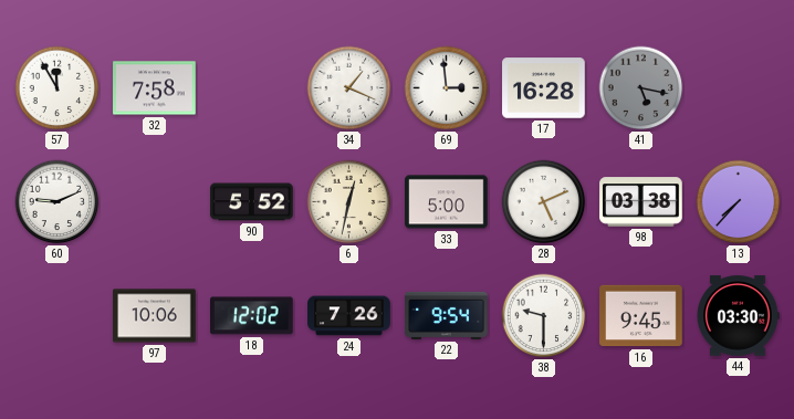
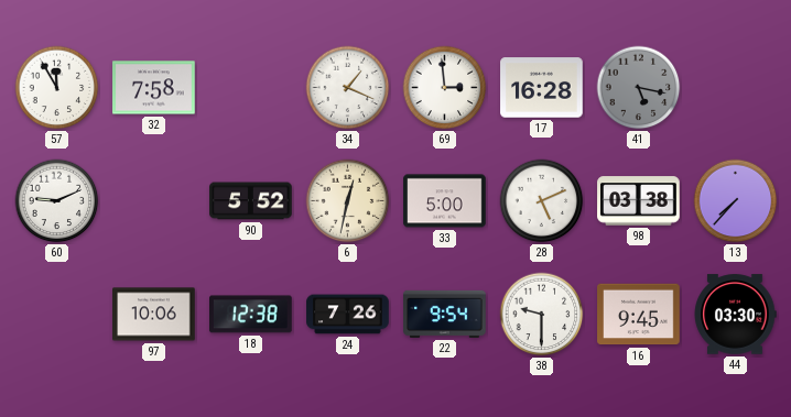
18: 12:02 -> 12:38 (251, 315)
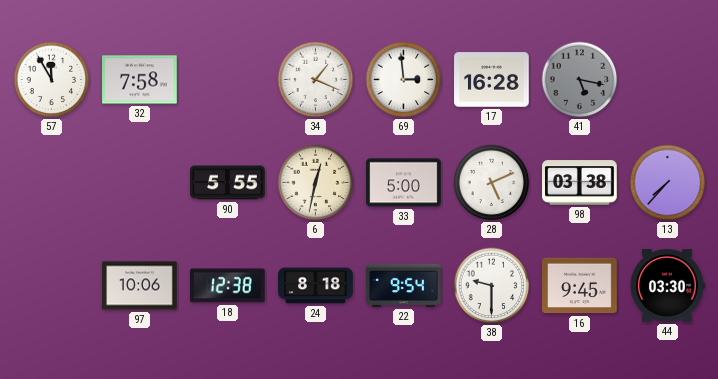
60: 9:11 -> none (57, 201)
90: 5:52 -> 5:55 (228, 183)
24: 7:26 -> 8:18 (316, 286)
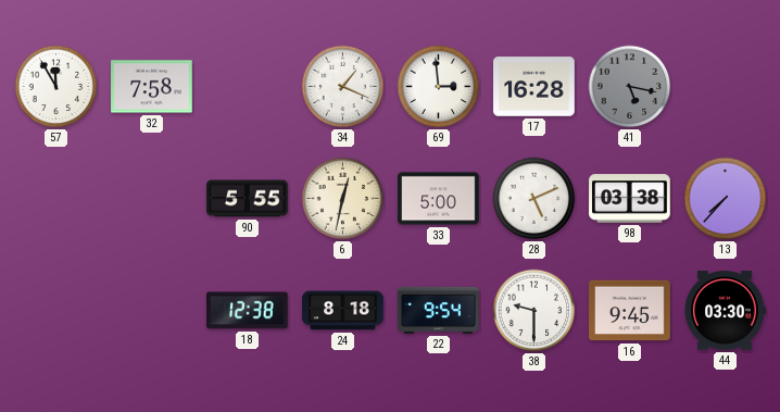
97: 10:06 -> none (140, 286)
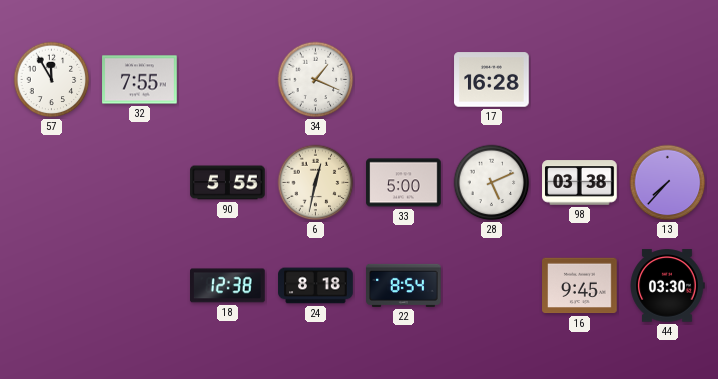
32: 7:58 -> 7:55 (140, 80)
69: 2:59 -> none (439, 87)
41: 5:17 -> none (630, 87)
22: 9:54 -> 8:54 (404, 285)
38: 9:30 -> none (534, 311)
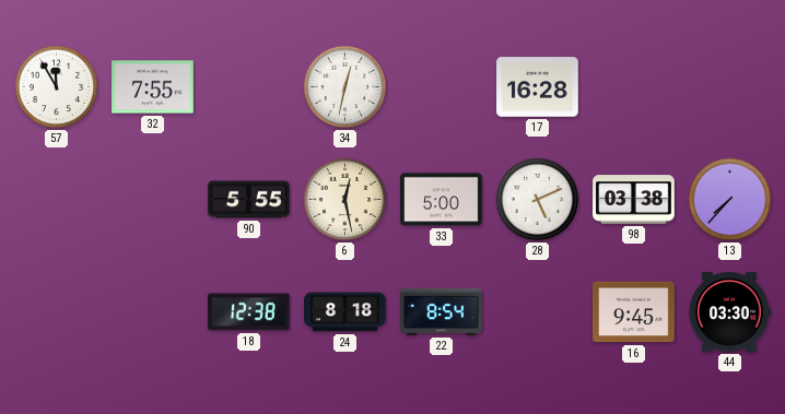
34: 1:19 -> 12:32 (345, 87)
6: 12:32 -> 12:28 (345, 200)
